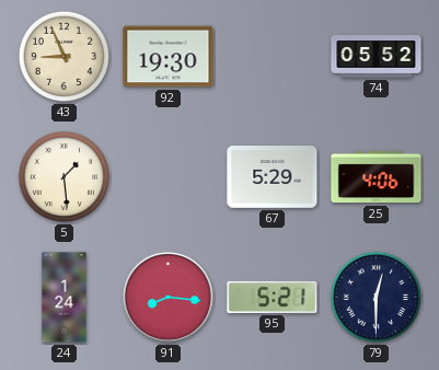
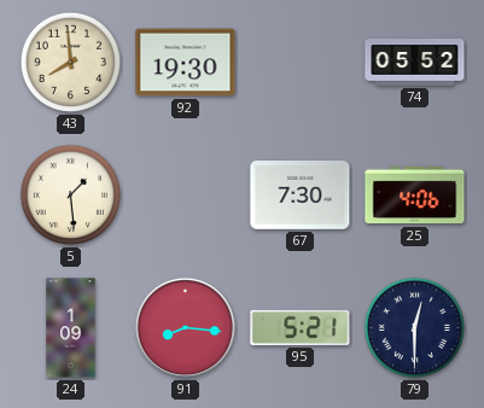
43: 8:56 -> 7:59 (71, 63)
67: 5:29 -> 7:30 (301, 196)
24: 1:24 -> 1:09 (71, 328)
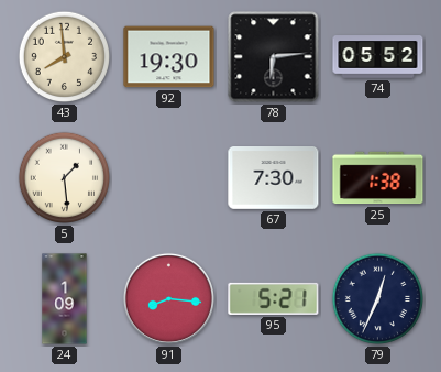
78: none -> 6:14 (274, 57)
25: 4:06 -> 1:38 (378, 178)
79: 12:30 -> 12:34 (378, 299)
